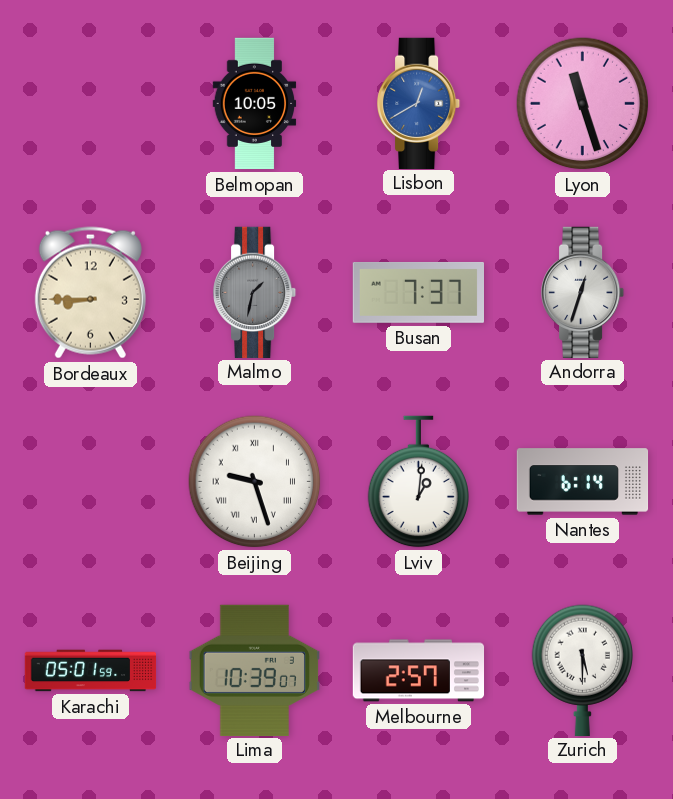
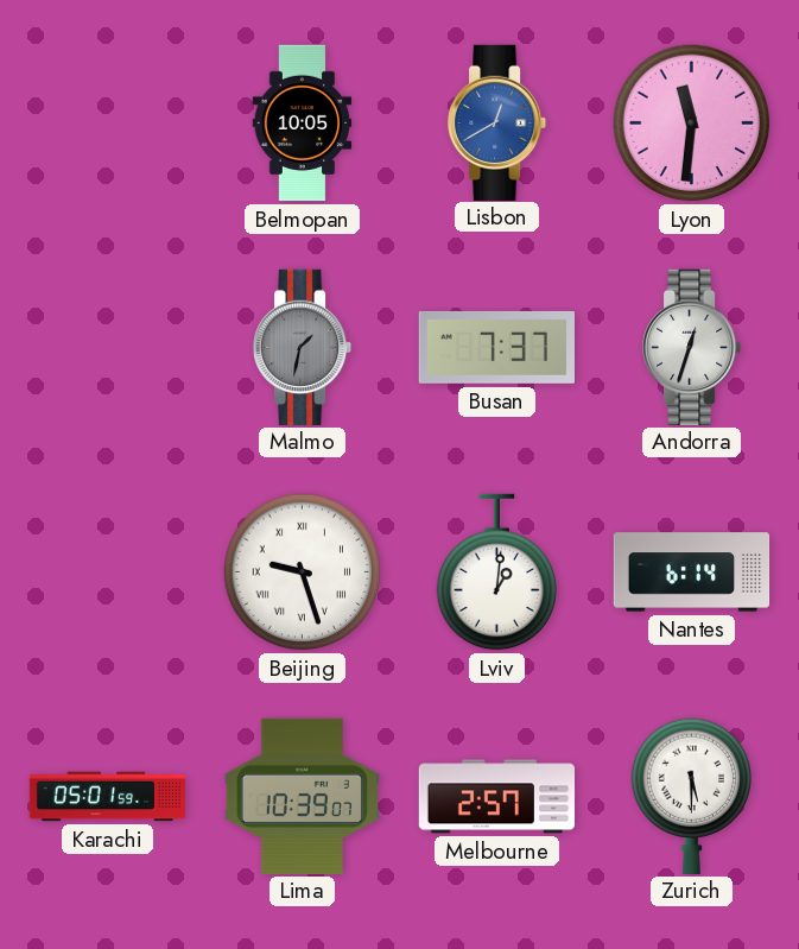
Lyon: 11:27 -> 11:31 (692, 124)
Bordeaux: 8:45 -> none (90, 293)
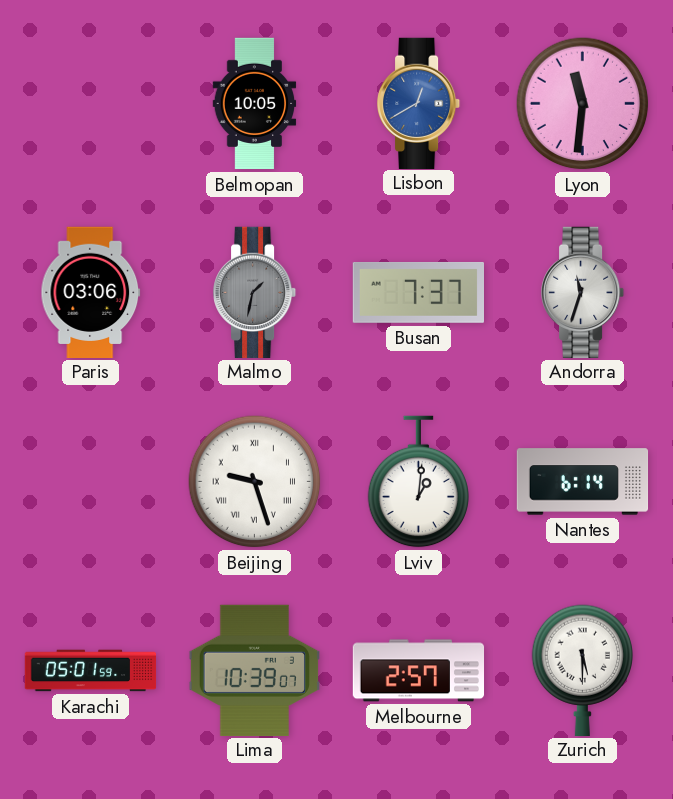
Paris: none -> 03:06 (91, 292)
Andorra: 12:33 -> 11:33 (584, 292)
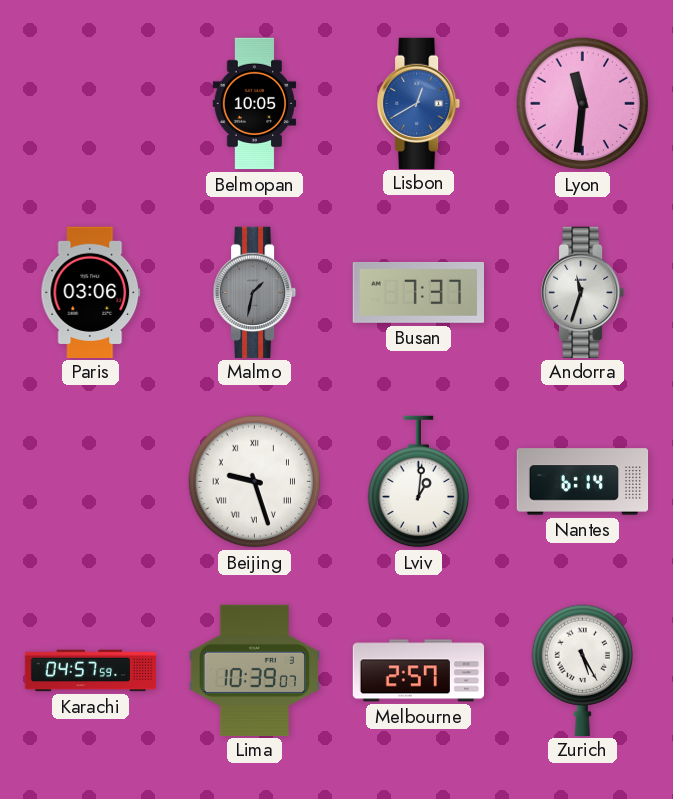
Karachi: 05:01 -> 04:57 (91, 671)
Zurich: 5:30 -> 5:25 (583, 670)
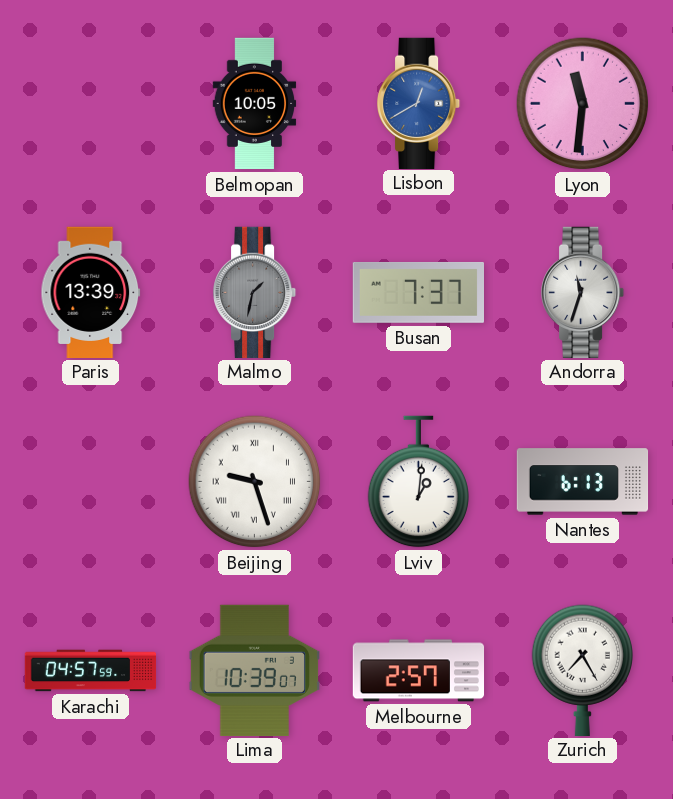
Paris: 03:06 -> 13:39 (91, 292)
Nantes: 6:14 -> 6:13 (583, 482)
Zurich: 5:25 -> 7:25 (583, 670)
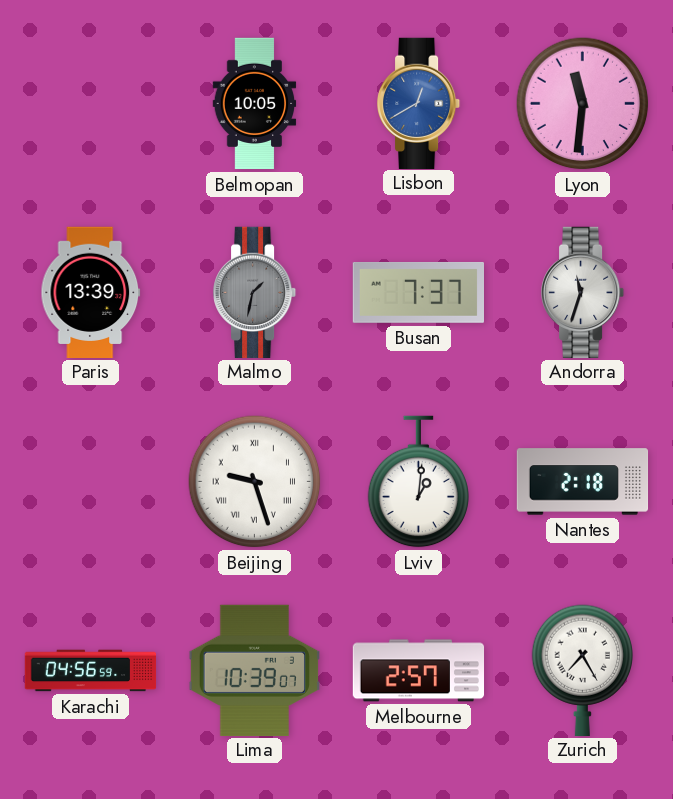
Nantes: 6:13 -> 2:18 (583, 482)
Karachi: 04:57 -> 04:56 (91, 671)
